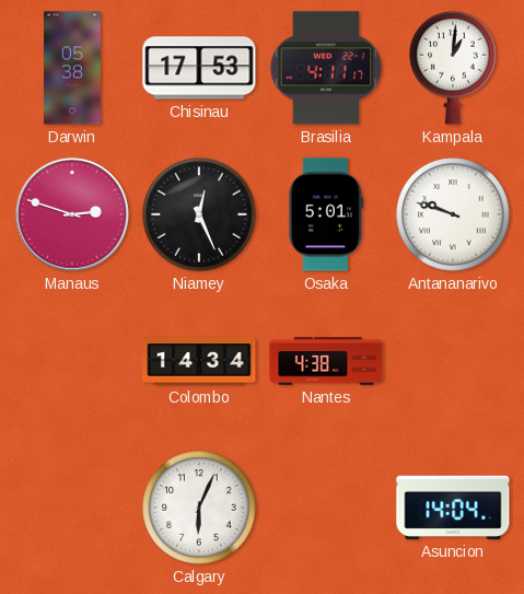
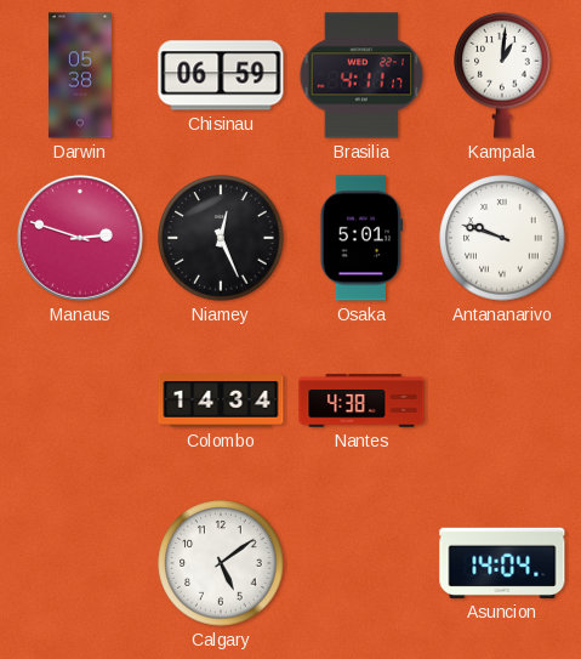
Chisinau: 17:53 -> 06:59 (221, 75)
Calgary: 6:04 -> 5:09 (221, 563)
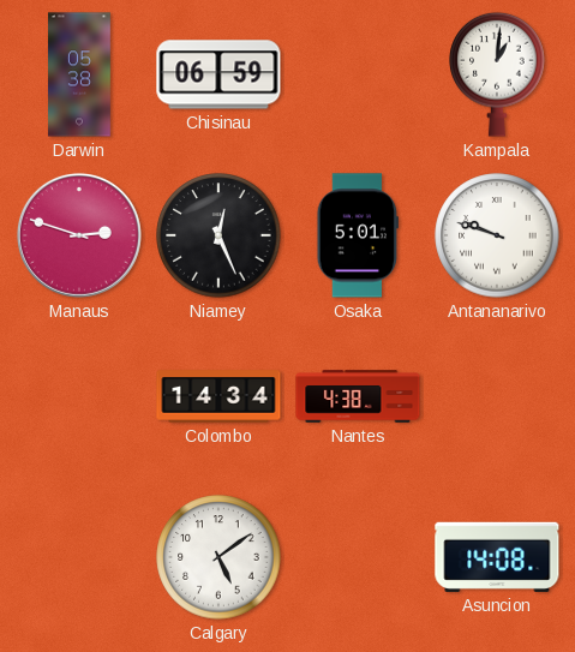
Brasilia: 4:11 -> none (361, 75)
Asuncion: 14:04 -> 14:08 (497, 557)
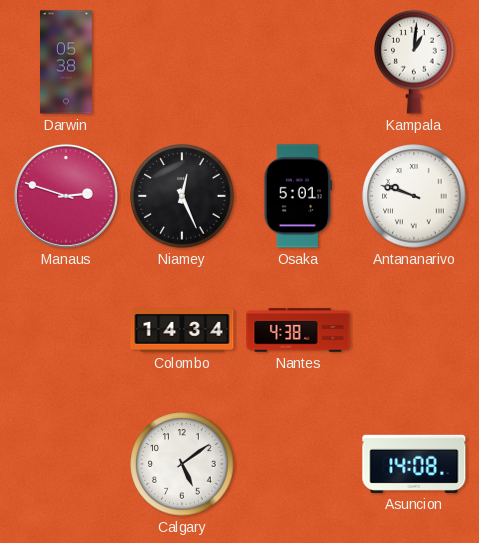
Chisinau: 06:59 -> none (218, 74)
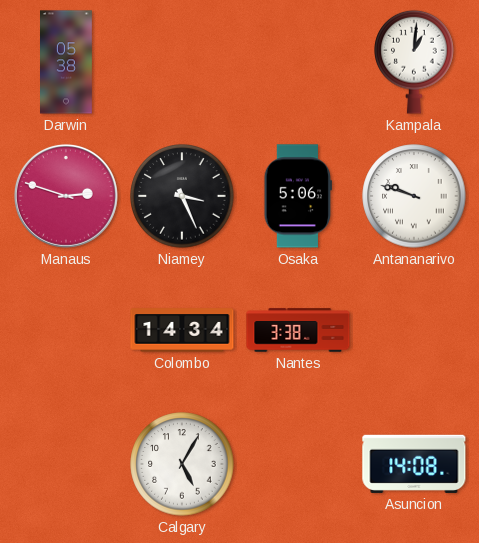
Niamey: 12:26 -> 3:26 (182, 196)
Osaka: 5:01 -> 5:06 (297, 196)
Nantes: 4:38 -> 3:38 (298, 330)
Calgary: 5:09 -> 5:05 (182, 464)
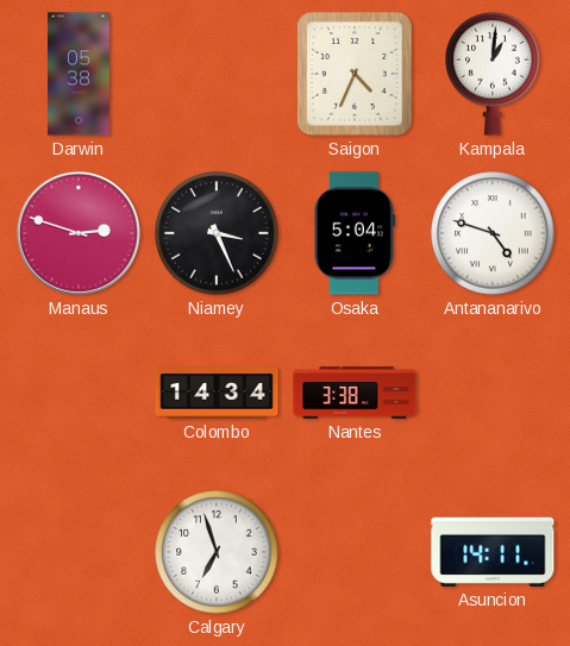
Saigon: none -> 4:34 (355, 75)
Osaka: 5:06 -> 5:04 (353, 233)
Antananarivo: 9:48 -> 4:48 (493, 233)
Calgary: 5:05 -> 6:57 (217, 552)
Asuncion: 14:08 -> 14:11 (493, 552)
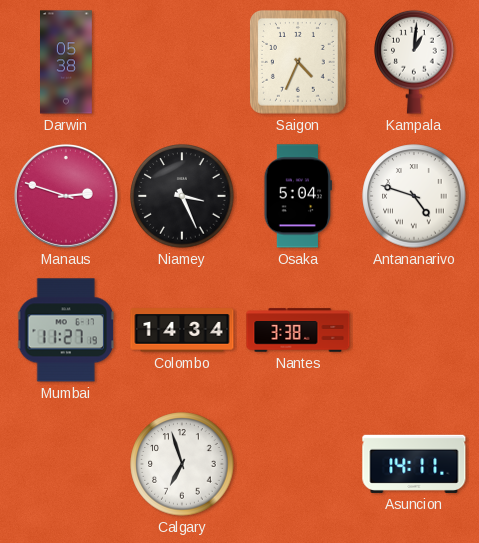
Mumbai: none -> 11:27 (66, 330)
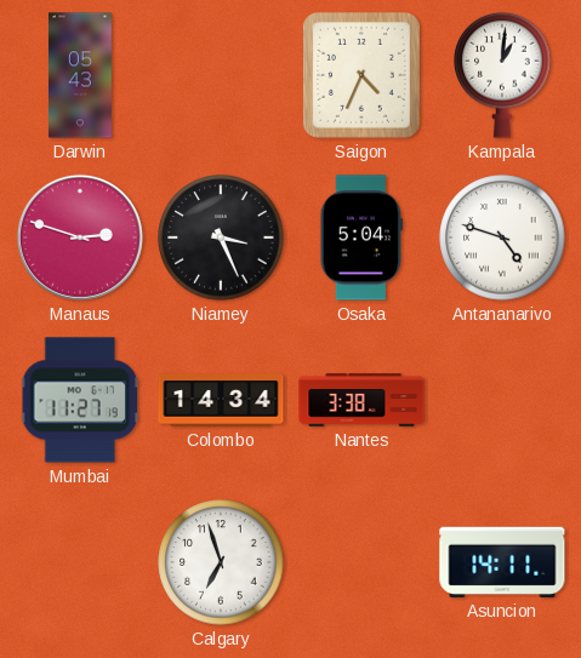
Darwin: 05:38 -> 05:43 (81, 75)
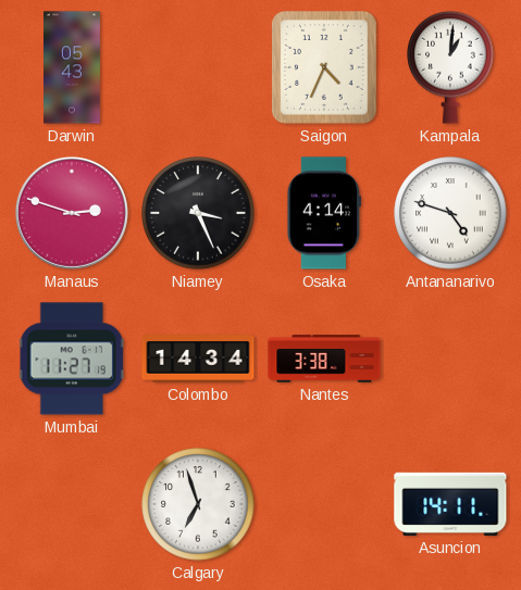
Osaka: 5:04 -> 4:14 (323, 213)
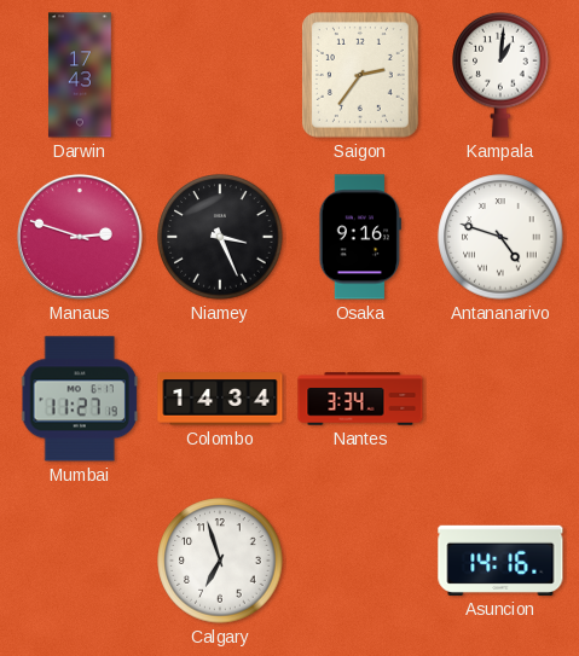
Darwin: 05:43 -> 17:43 (81, 75)
Saigon: 4:34 -> 2:36 (360, 76)
Osaka: 4:14 -> 9:16 (359, 237)
Nantes: 3:38 -> 3:34 (360, 399)
Asuncion: 14:11 -> 14:16 (500, 561)
